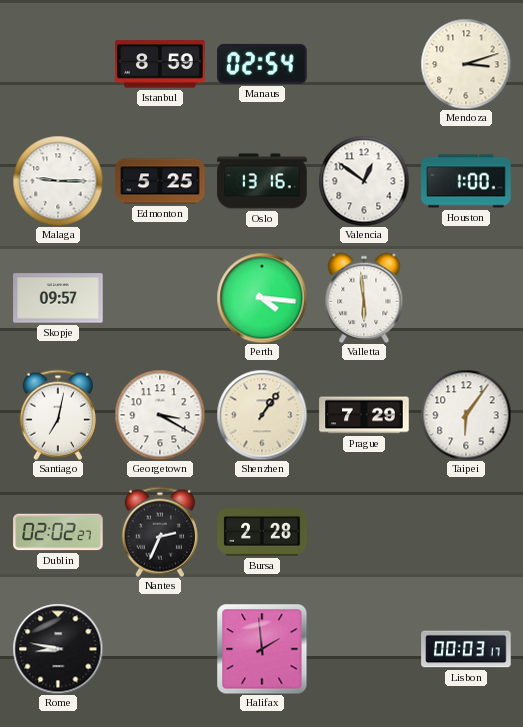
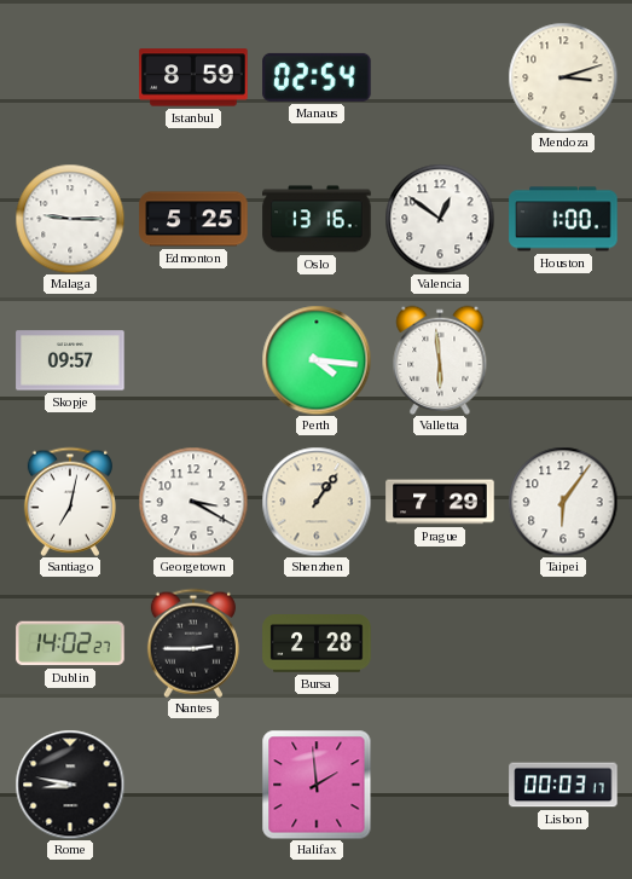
Dublin: 02:02 -> 14:02 (70, 643)
Nantes: 2:34 -> 2:45 (193, 643)
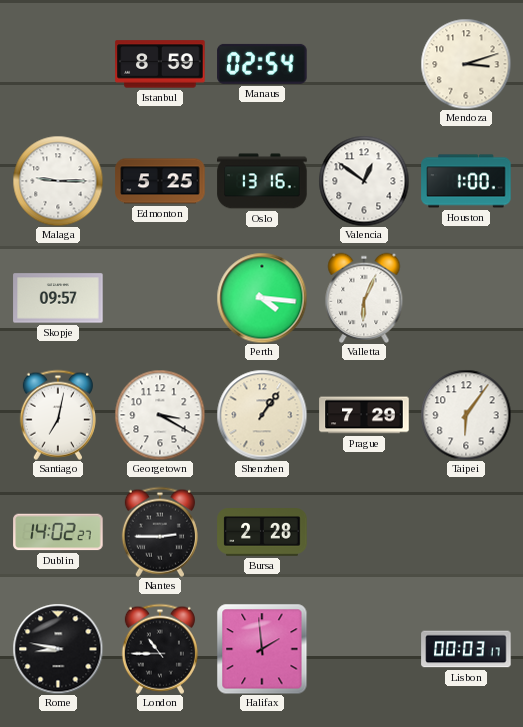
Valletta: 5:59 -> 6:04 (364, 297)
London: none -> 10:45 (160, 649)
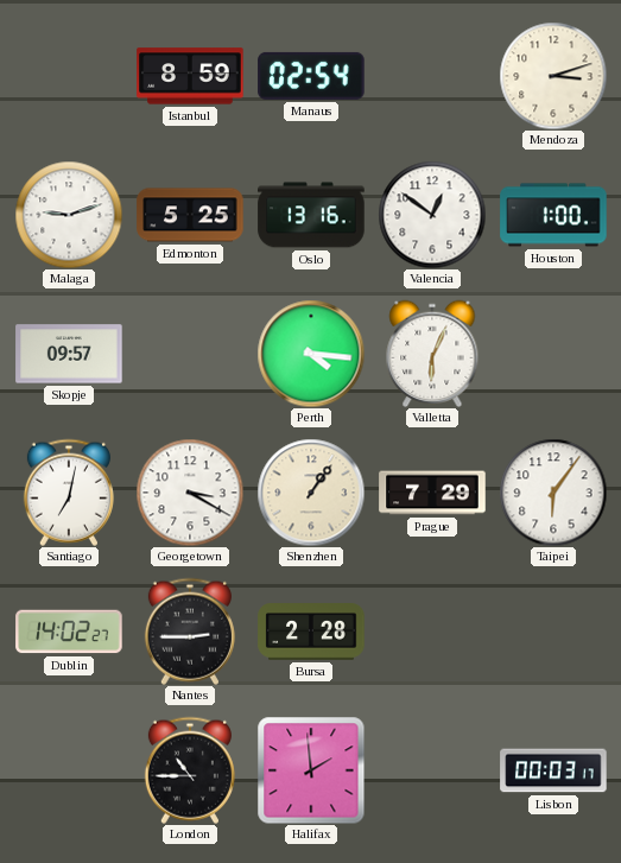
Malaga: 9:15 -> 9:12 (69, 215)
Rome: 8:47 -> none (58, 649)
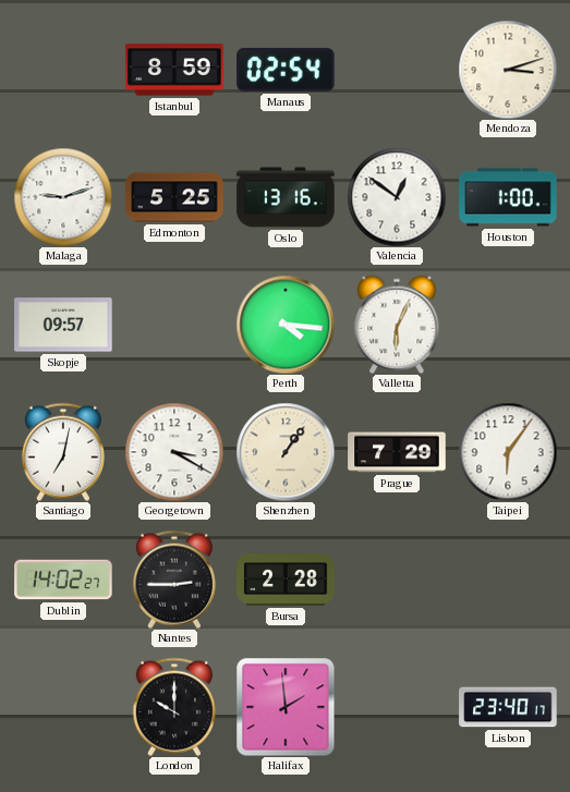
London: 10:45 -> 10:00 (174, 707)
Lisbon: 00:03 -> 23:40 (508, 707)
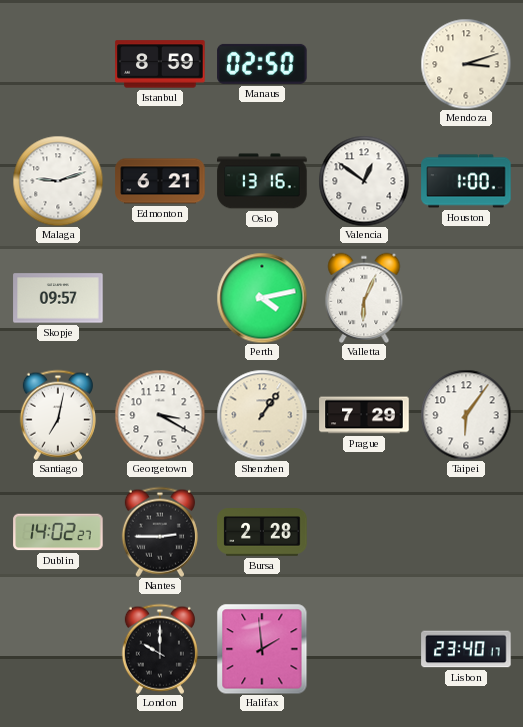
Manaus: 02:54 -> 02:50 (262, 64)
Edmonton: 5:25 -> 6:21 (160, 181)
Perth: 4:16 -> 4:13 (262, 298)
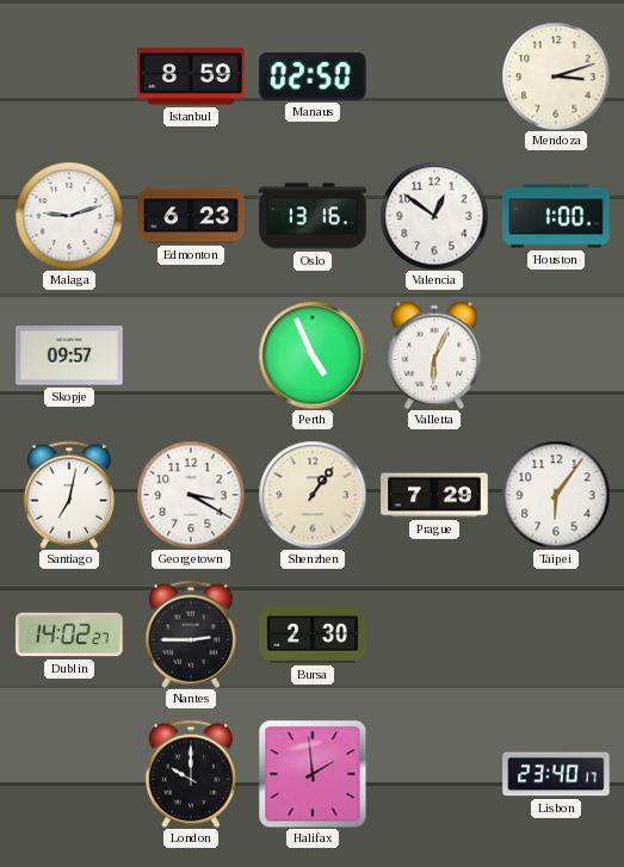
Edmonton: 6:21 -> 6:23 (191, 216)
Perth: 4:13 -> 4:56 (313, 355)
Bursa: 2:28 -> 2:30 (313, 634)
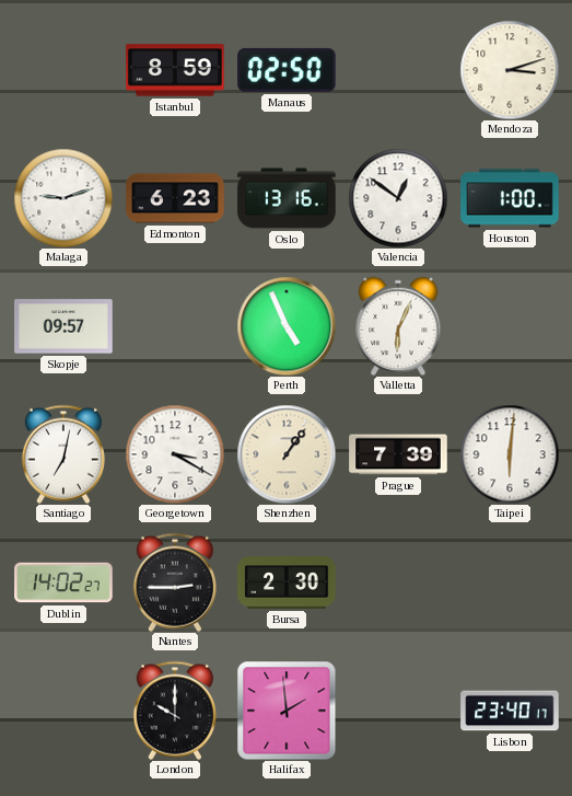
Prague: 7:29 -> 7:39 (398, 454)
Taipei: 6:06 -> 6:01 (510, 454)
